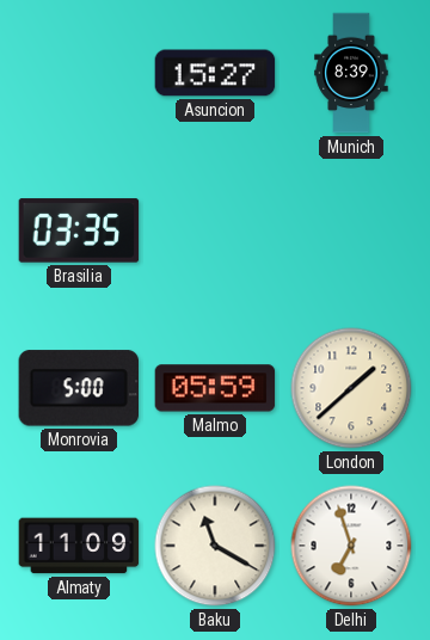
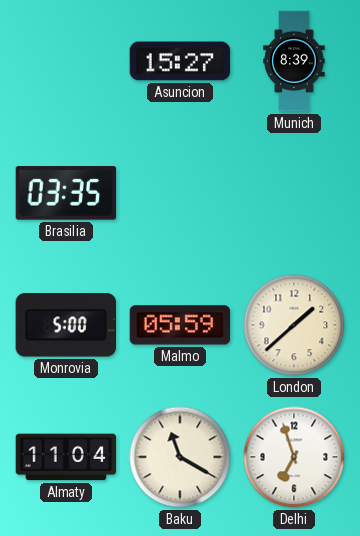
Almaty: 11:09 -> 11:04 (66, 457)
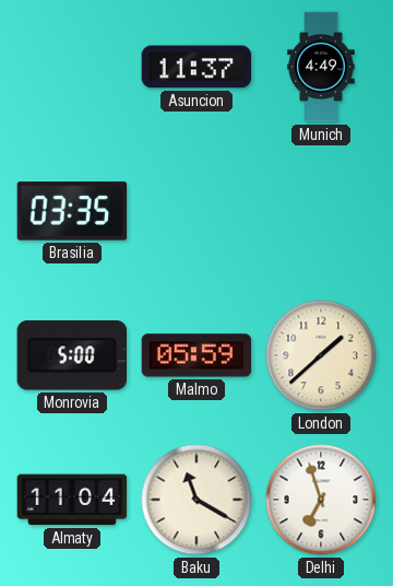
Asuncion: 15:27 -> 11:37 (196, 67)
Munich: 8:39 -> 4:49 (321, 67)
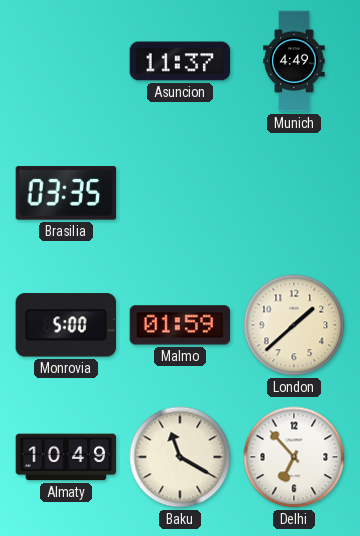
Malmo: 05:59 -> 01:59 (180, 325)
Almaty: 11:04 -> 10:49 (66, 457)
Delhi: 6:57 -> 6:53 (294, 457)
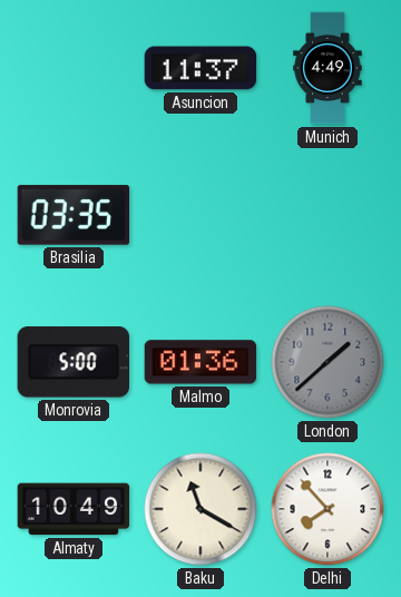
Malmo: 01:59 -> 01:36 (200, 362)
London dial: cream -> grey (327, 362)
Delhi: 6:53 -> 7:53 (327, 509)
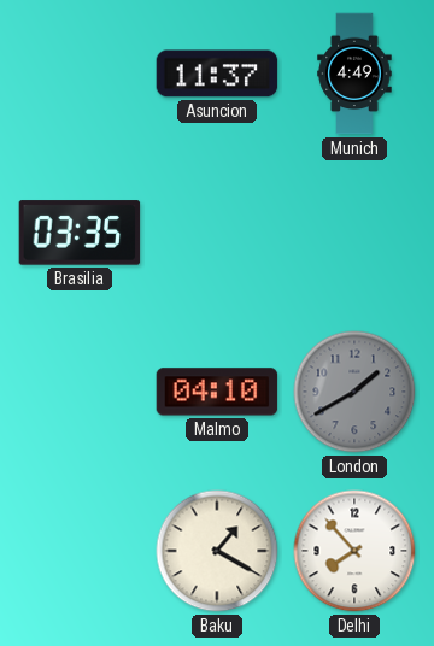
Monrovia: 5:00 -> none (72, 362)
Malmo: 01:36 -> 04:10 (217, 392)
London: 1:38 -> 1:40 (354, 392)
Almaty: 10:49 -> none (74, 509)
Baku: 11:20 -> 1:20 (217, 551)
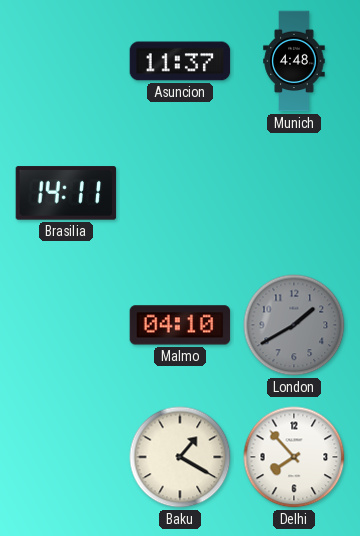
Munich: 4:49 -> 4:48 (294, 61)
Brasilia: 03:35 -> 14:11 (66, 193)
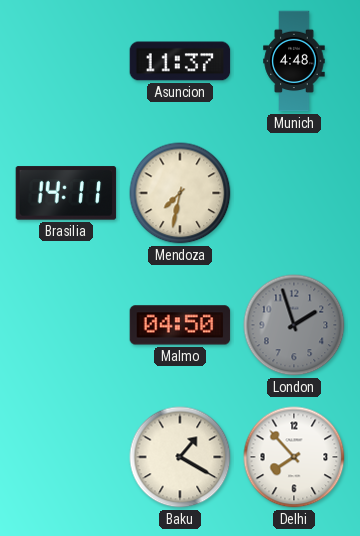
Mendoza: none -> 7:32 (180, 193)
Malmo: 04:10 -> 04:50 (180, 325)
London: 1:40 -> 1:57 (294, 325)
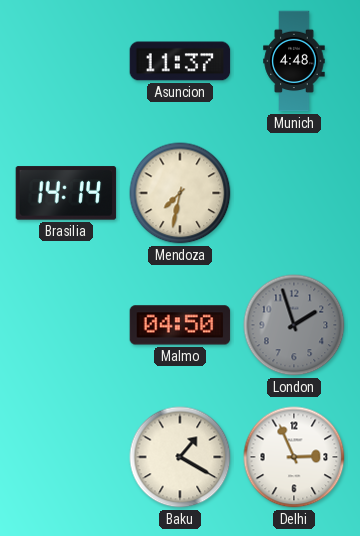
Brasilia: 14:11 -> 14:14 (66, 193)
Delhi: 7:53 -> 2:56 (294, 457)
